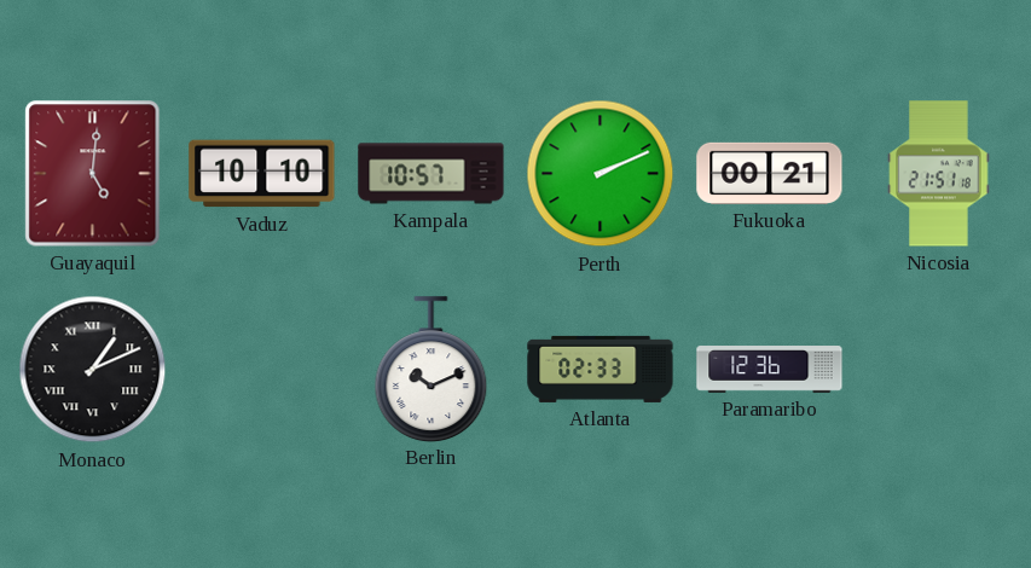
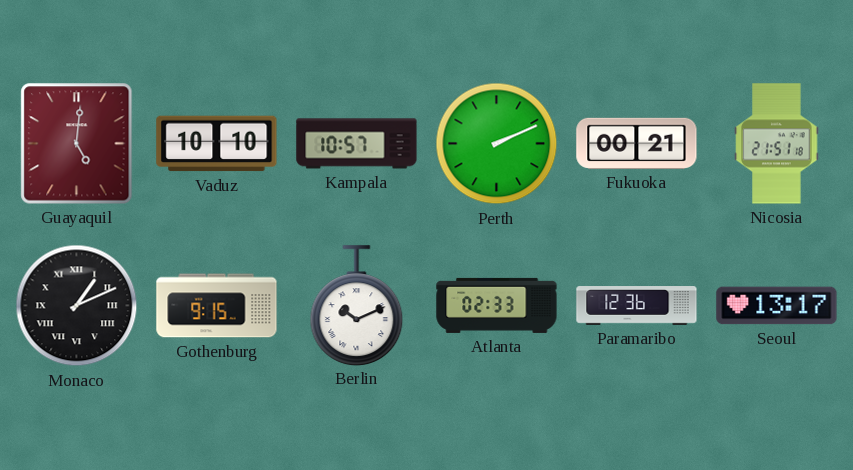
Gothenburg: none -> 9:15 (217, 306)
Seoul: none -> 13:17 (777, 306)
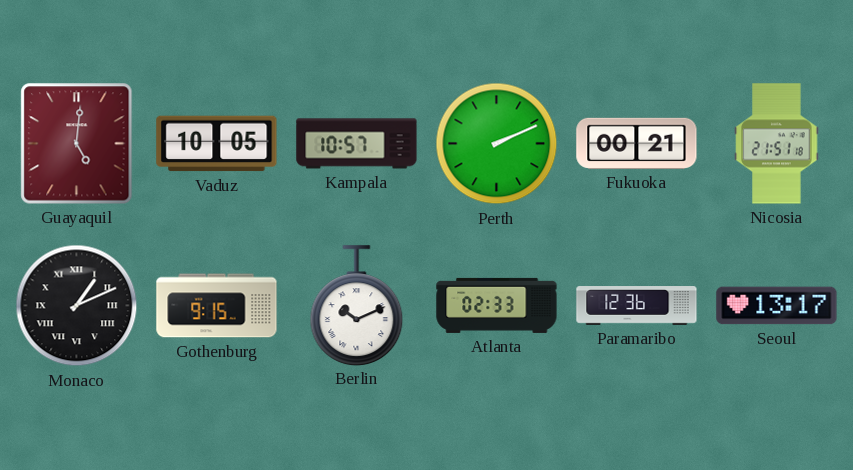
Vaduz: 10:10 -> 10:05 (217, 144)
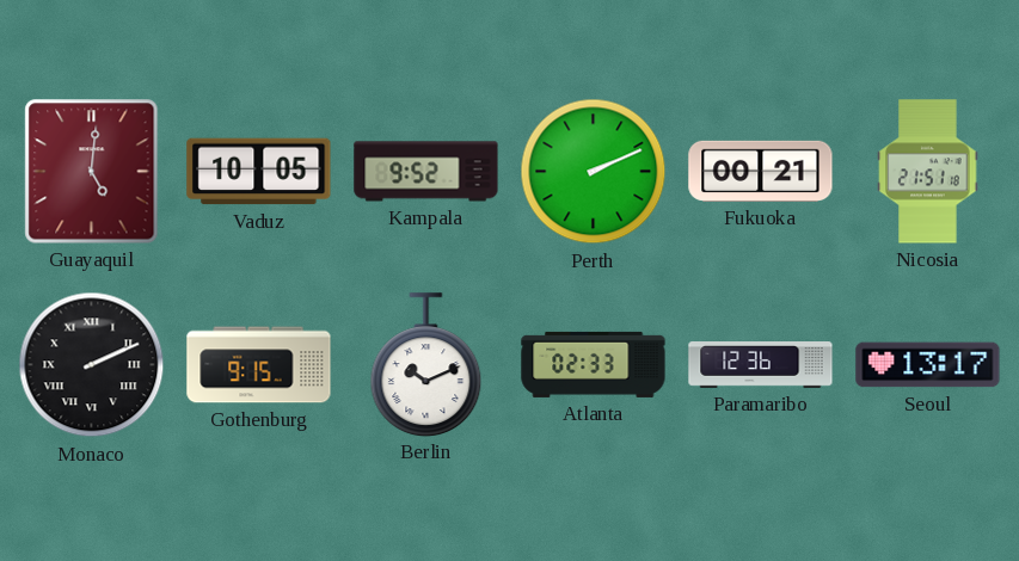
Kampala: 10:57 -> 9:52 (426, 172)
Monaco: 1:11 -> 2:11 (92, 365)
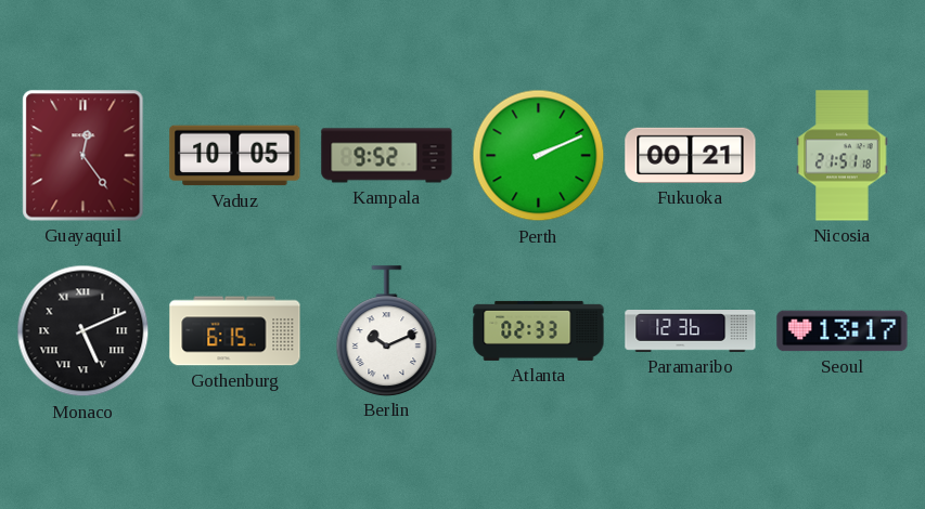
Guayaquil: 5:01 -> 12:24 (83, 156)
Monaco: 2:11 -> 5:11 (83, 331)
Gothenburg: 9:15 -> 6:15 (235, 331)
